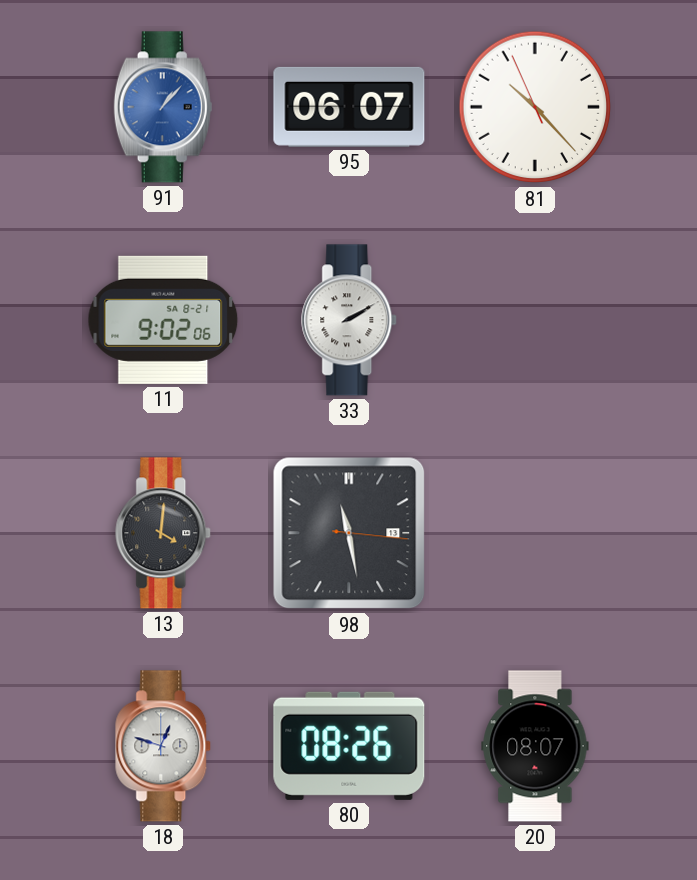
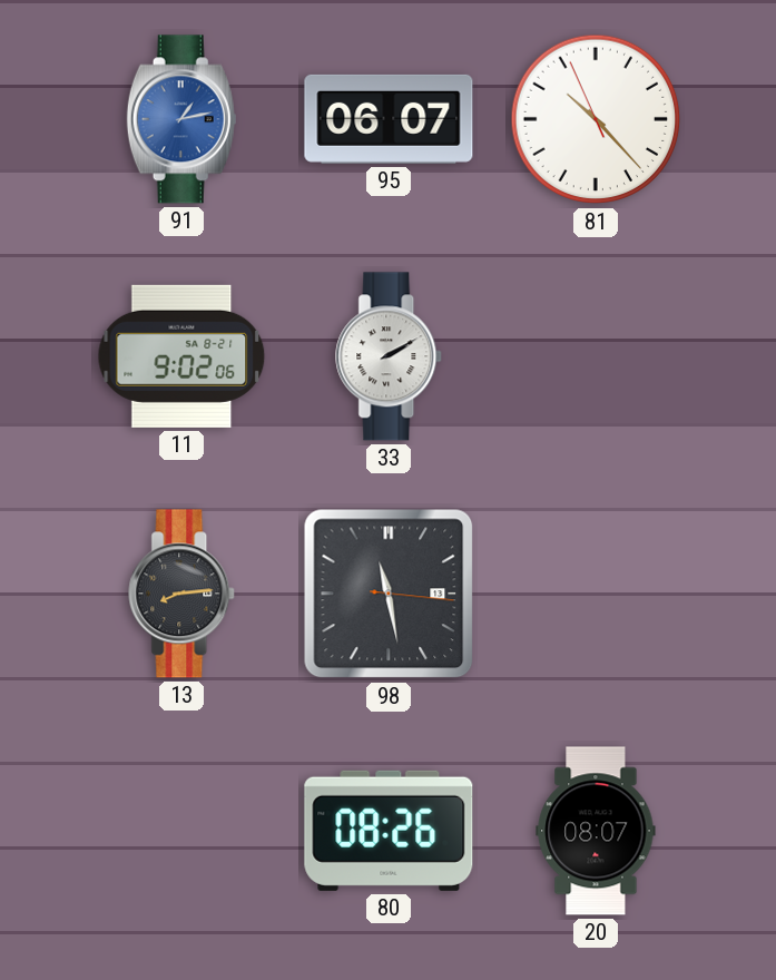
91: 1:07 -> 1:13 (181, 119)
13: 4:01 -> 8:14 (183, 594)
18: 12:48 -> none (164, 746)
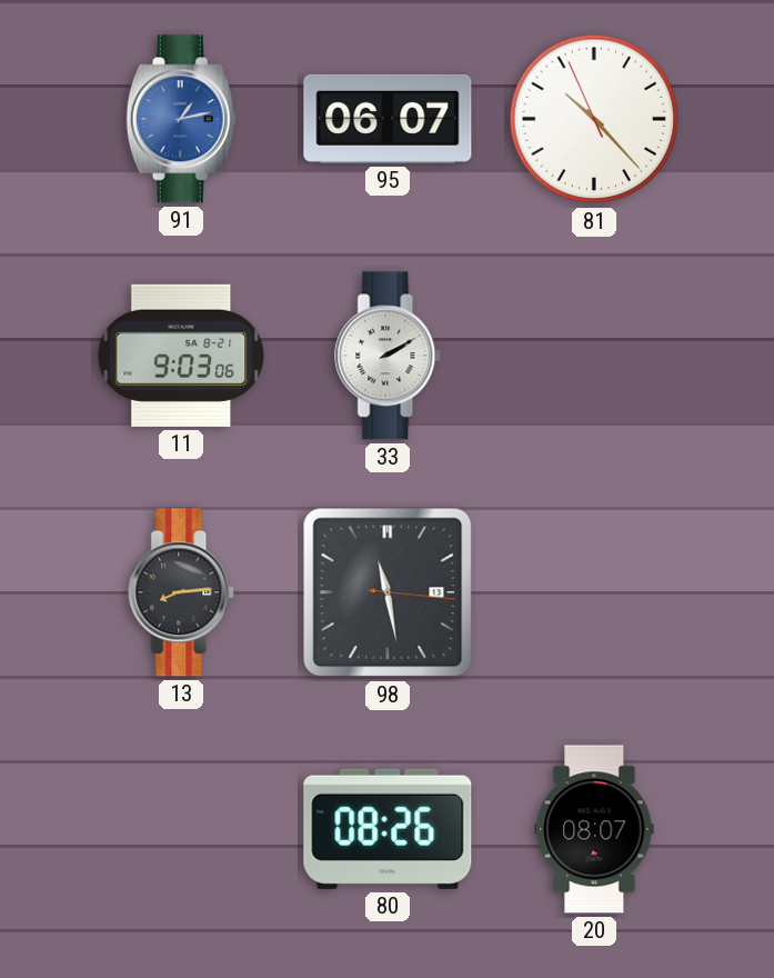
11: 9:02 -> 9:03 (181, 356)
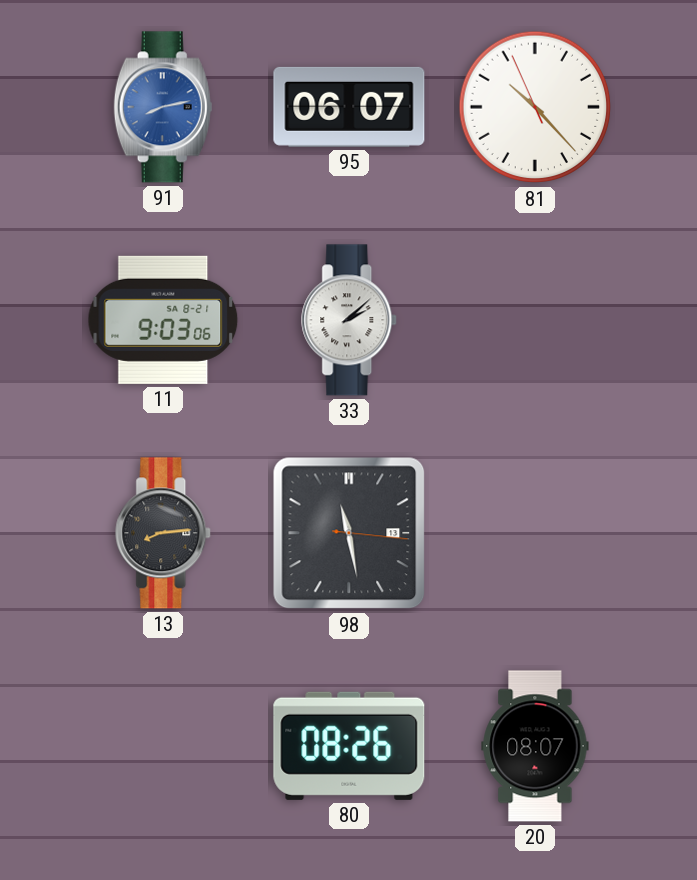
91: 1:13 -> 8:13 (163, 107)
33: 2:10 -> 2:08 (350, 320)
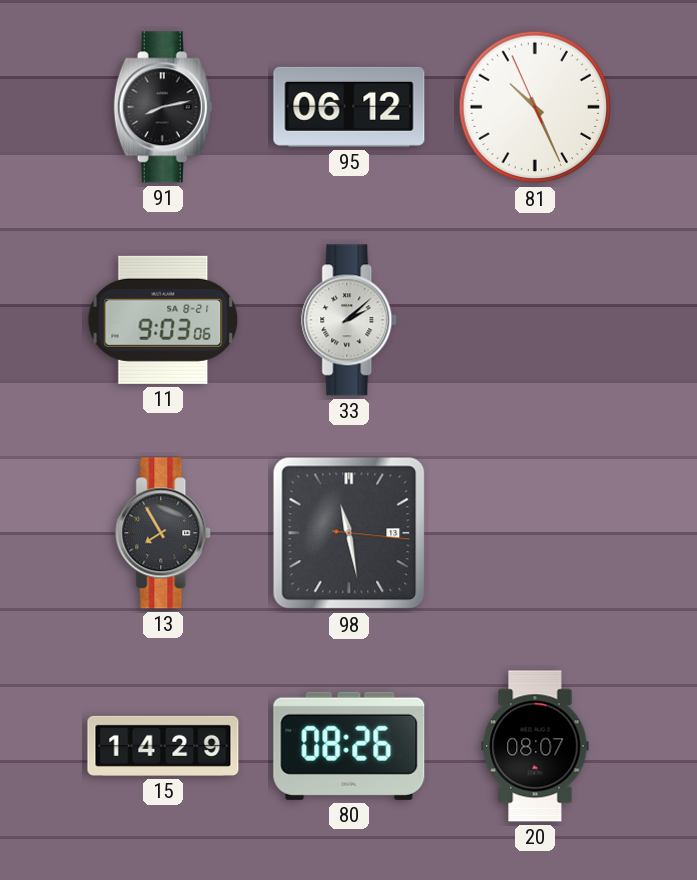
91 dial: blue -> black (163, 107)
95: 06:07 -> 06:12 (349, 107)
81: 10:22 -> 10:25 (535, 107)
13: 8:14 -> 7:55 (164, 533)
15: none -> 14:29 (163, 746)
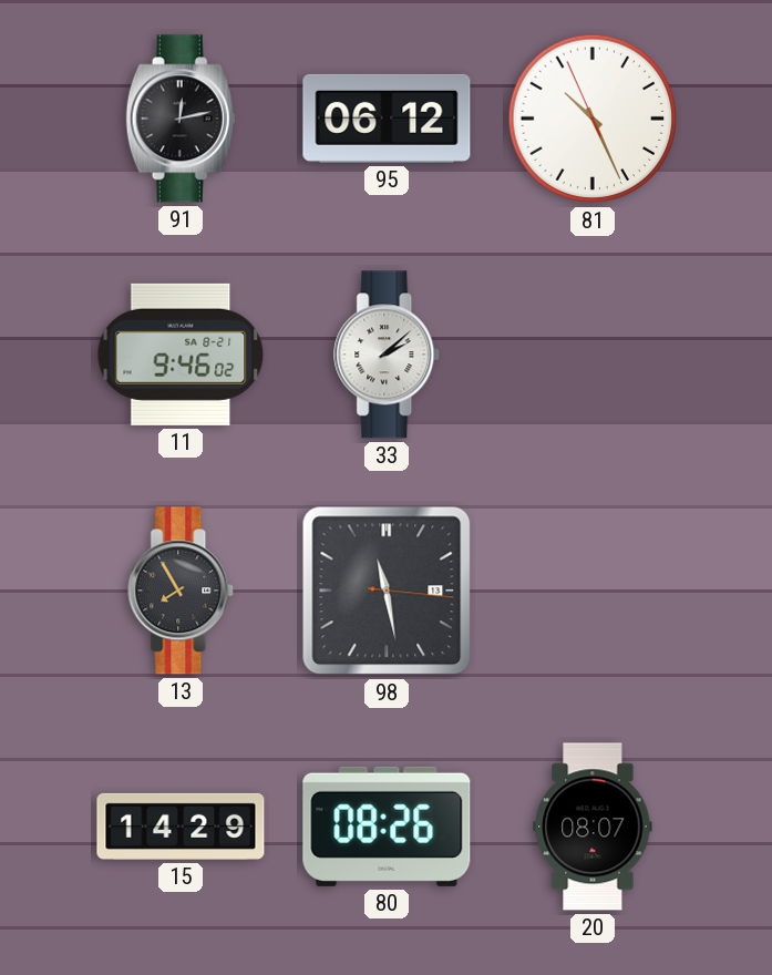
91: 8:13 -> 12:13 (181, 119)
11: 9:03 -> 9:46 (181, 355)
